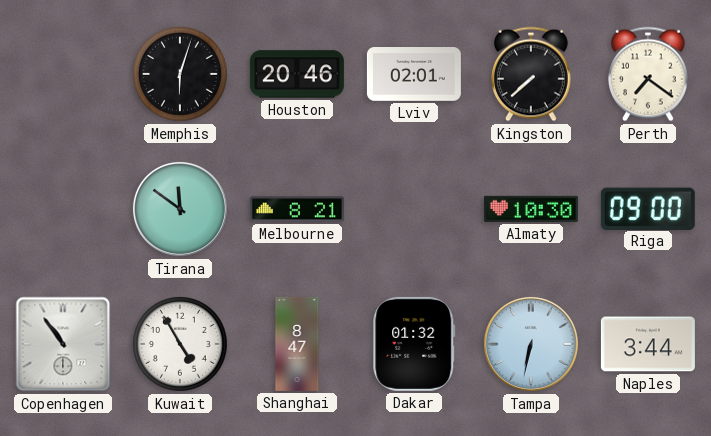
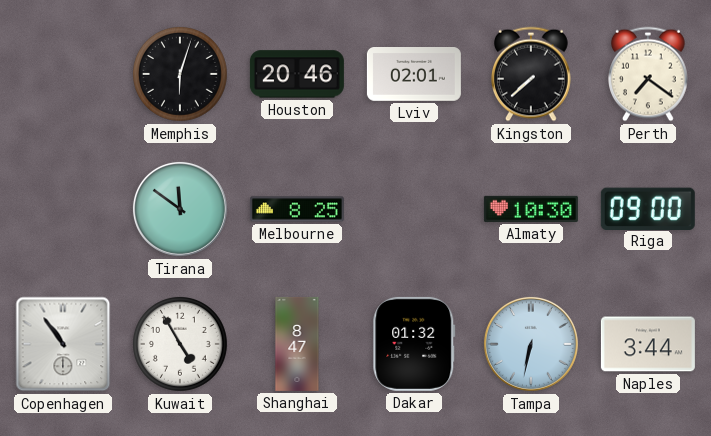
Melbourne: 8:21 -> 8:25 (297, 209)
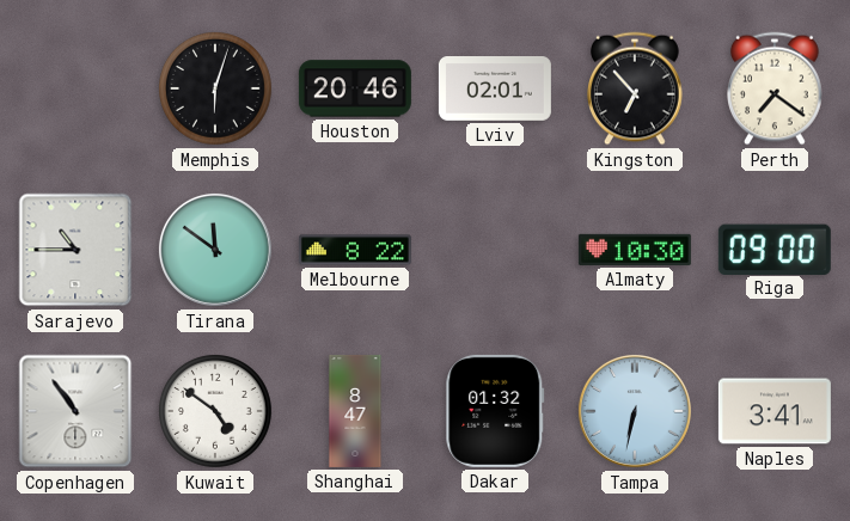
Kingston: 7:38 -> 6:53 (636, 88)
Sarajevo: none -> 10:45 (75, 250)
Melbourne: 8:25 -> 8:22 (355, 250)
Kuwait: 4:55 -> 4:51 (216, 412)
Naples: 3:44 -> 3:41 (775, 411)
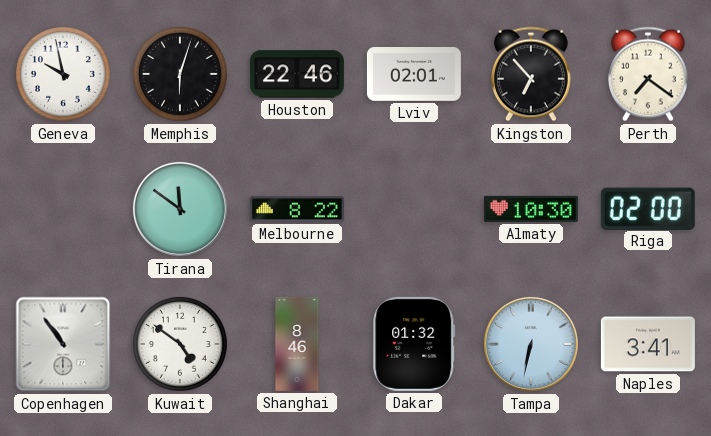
Geneva: none -> 9:58 (64, 75)
Houston: 20:46 -> 22:46 (297, 74)
Sarajevo: 10:45 -> none (75, 250)
Riga: 09:00 -> 02:00 (648, 208)
Shanghai: 8:47 -> 8:46 (297, 344)
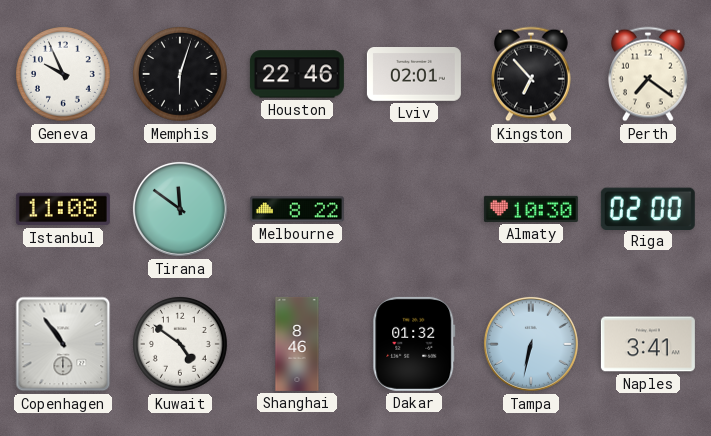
Geneva: 9:58 -> 9:56 (64, 75)
Istanbul: none -> 11:08 (63, 209)
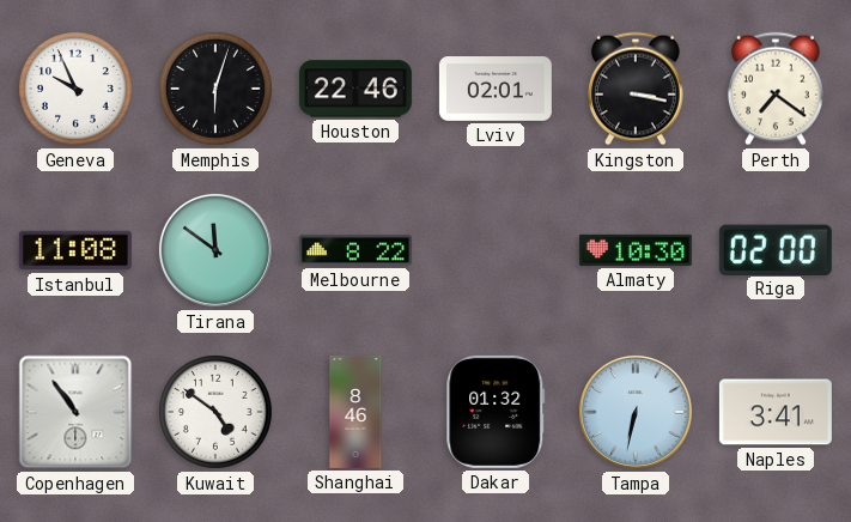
Kingston: 6:53 -> 3:17 (637, 89)
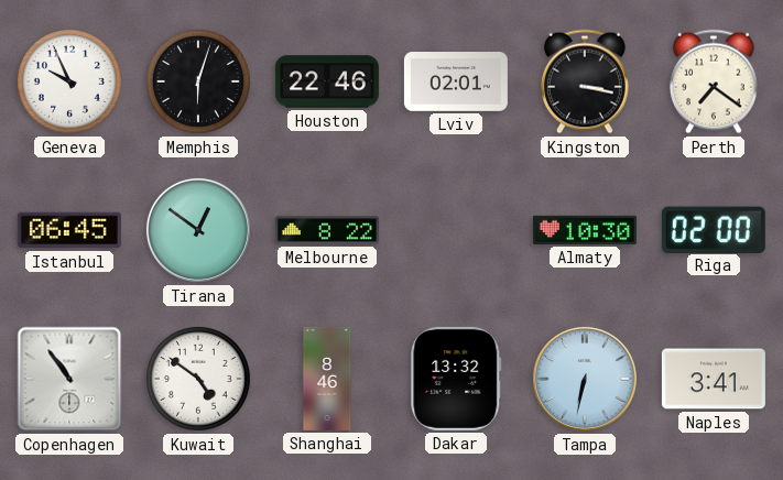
Istanbul: 11:08 -> 06:45 (69, 230)
Tirana: 11:51 -> 12:51 (198, 230)
Dakar: 01:32 -> 13:32 (456, 379)
